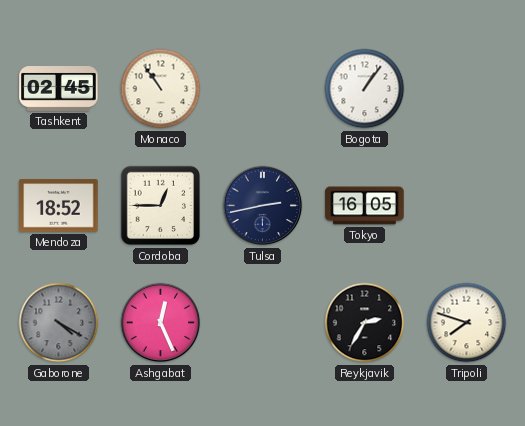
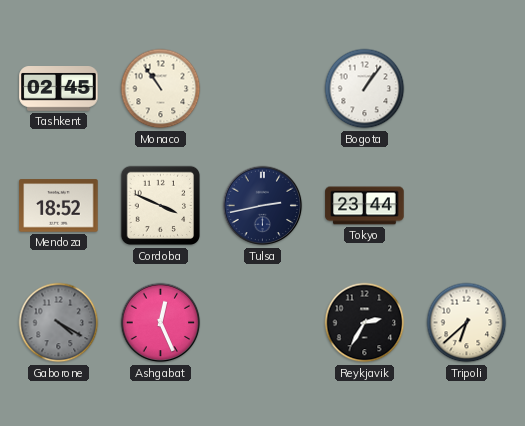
Cordoba: 12:45 -> 3:49 (161, 206)
Tokyo: 16:05 -> 23:44 (365, 206)
Tripoli: 7:48 -> 6:38 (467, 323)
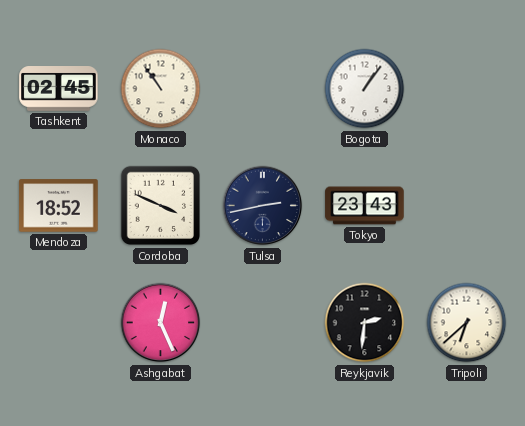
Tokyo: 23:44 -> 23:43 (365, 206)
Gaborone: 4:20 -> none (59, 323)
Reykjavik: 2:35 -> 2:31 (365, 323)
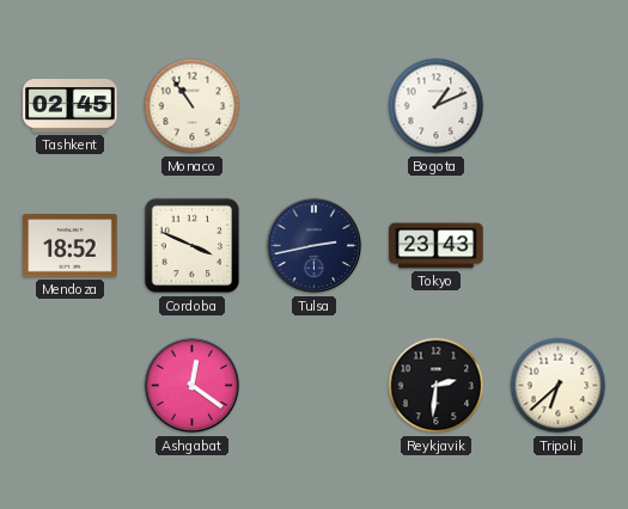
Bogota: 1:06 -> 1:11 (437, 106)
Ashgabat: 12:26 -> 12:21 (193, 386)
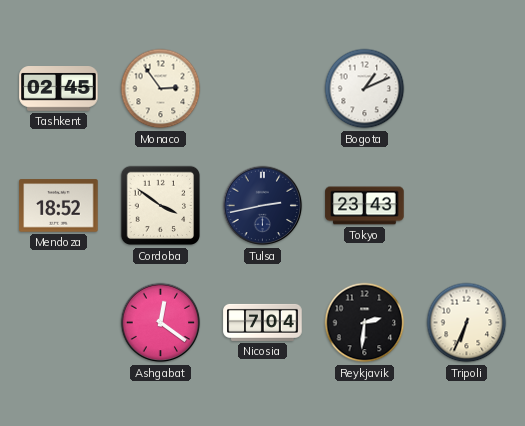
Monaco: 10:54 -> 2:54 (161, 89)
Cordoba: 3:49 -> 3:51 (161, 206)
Nicosia: none -> 7:04 (263, 322)
Tripoli: 6:38 -> 6:34 (467, 323)
